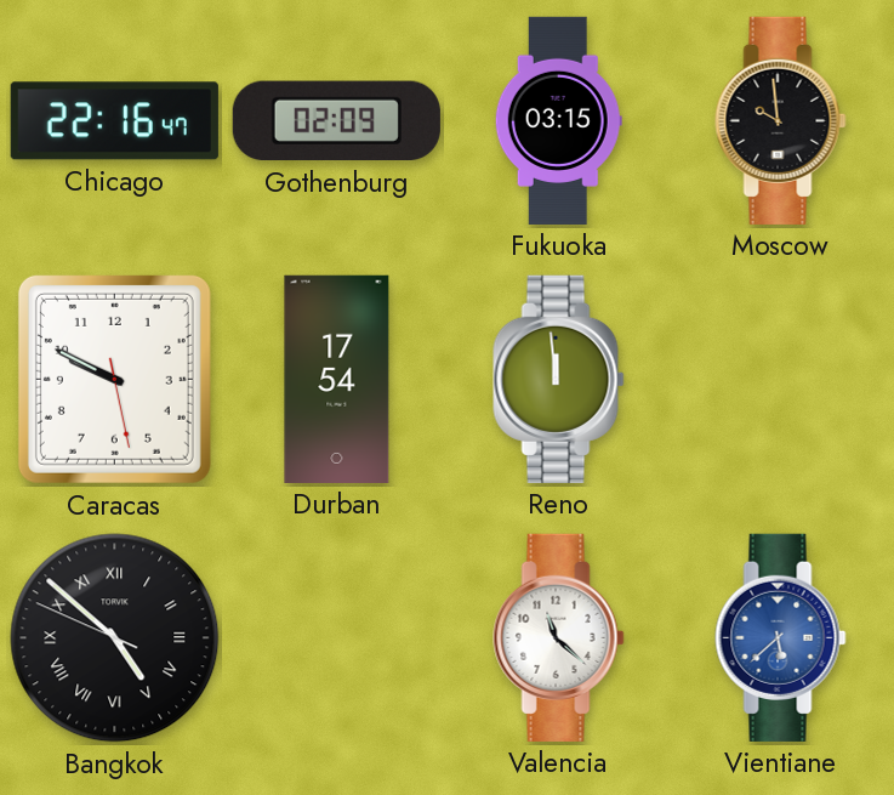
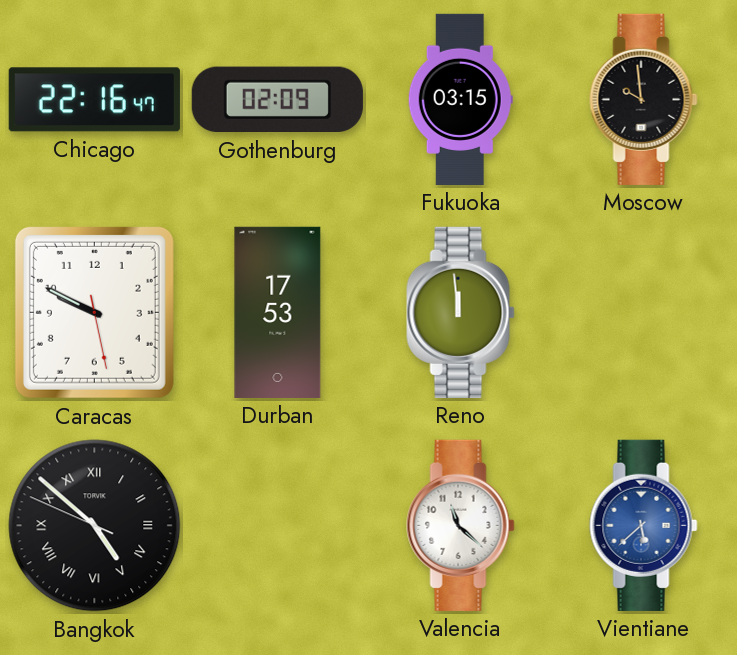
Durban: 17:54 -> 17:53 (278, 312)
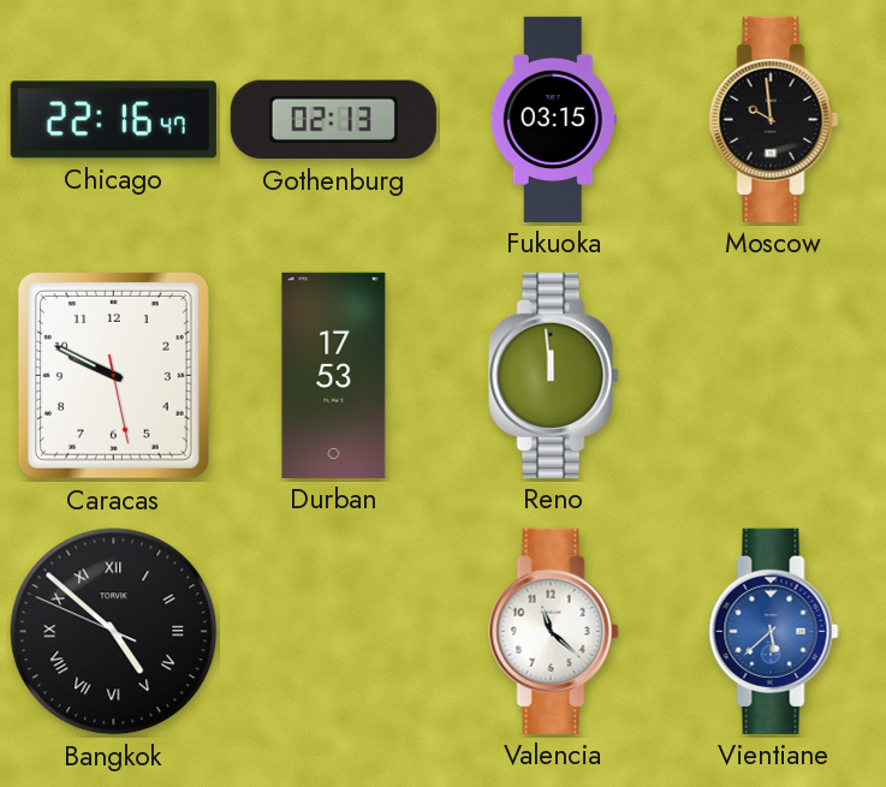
Gothenburg: 02:09 -> 02:13 (333, 120)
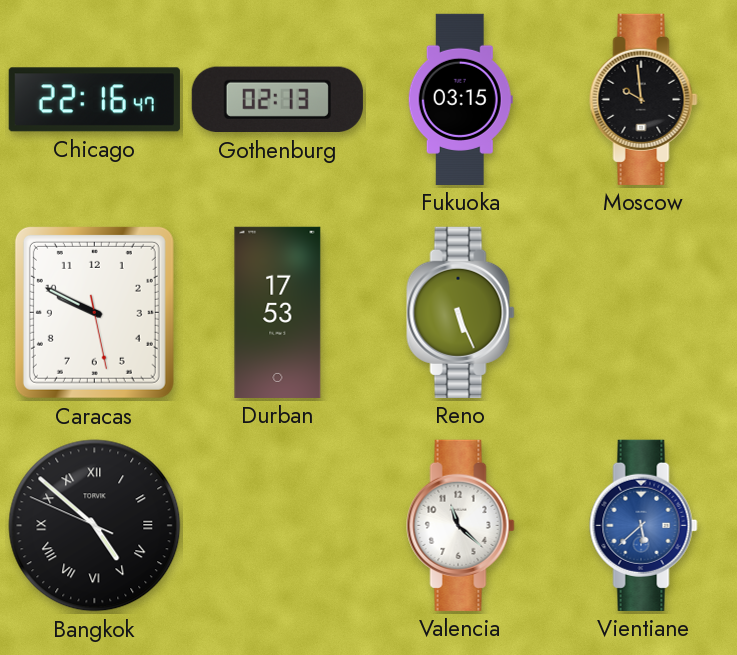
Reno: 11:59 -> 5:26 (461, 312)
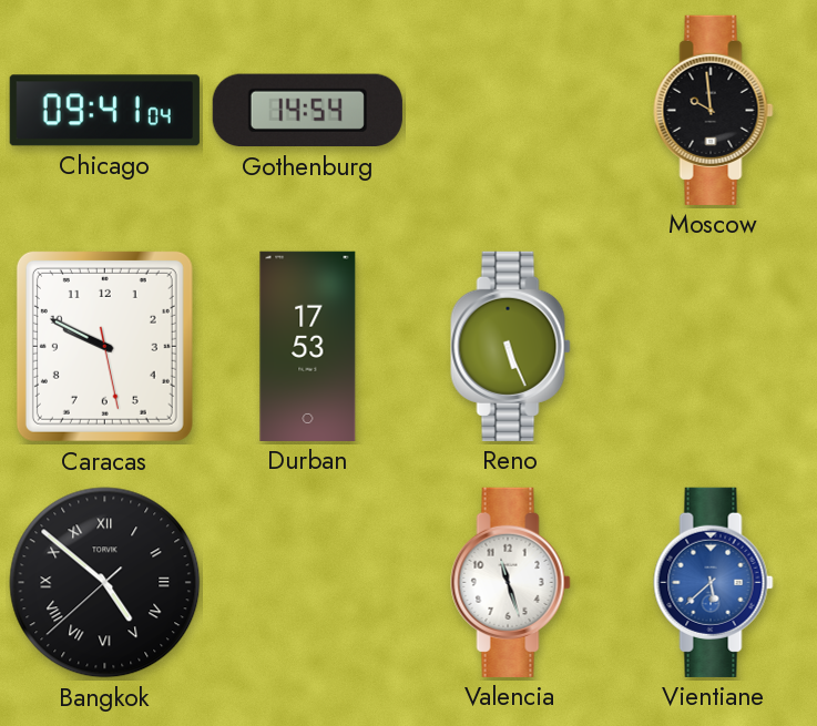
Chicago: 22:16 -> 09:41 (104, 111)
Gothenburg: 02:13 -> 14:54 (307, 111)
Fukuoka: 03:15 -> none (460, 99)
Bangkok: 4:51:49 -> 4:51:38 (105, 583)
Valencia: 11:22 -> 11:27 (511, 582)
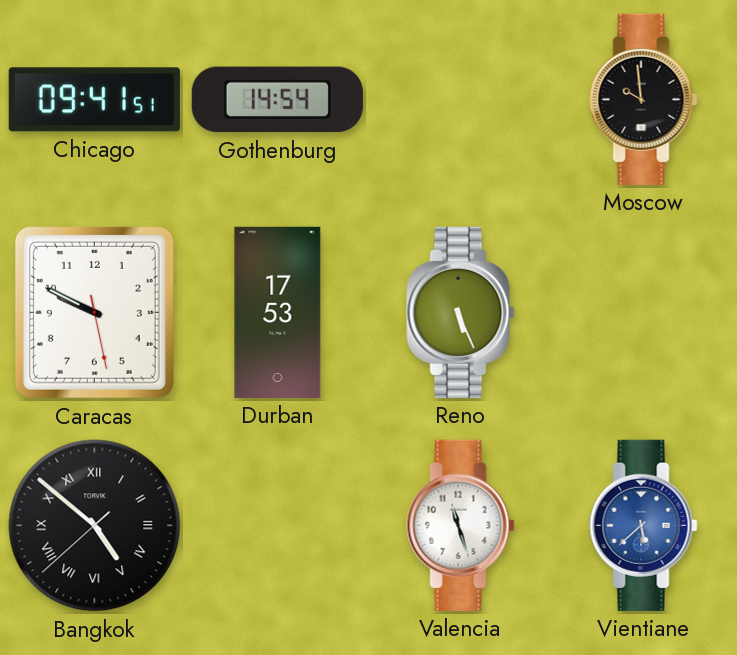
Chicago: 09:41:04 -> 09:41:51 (94, 100)
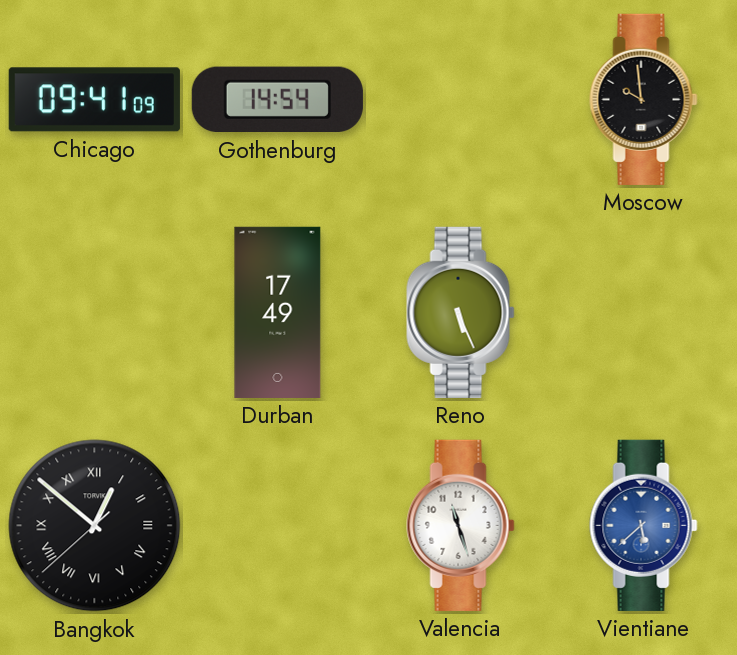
Chicago: 09:41:51 -> 09:41:09 (94, 100)
Caracas: 9:49 -> none (94, 312)
Durban: 17:53 -> 17:49 (278, 312)
Bangkok: 4:51 -> 12:51 (95, 526)
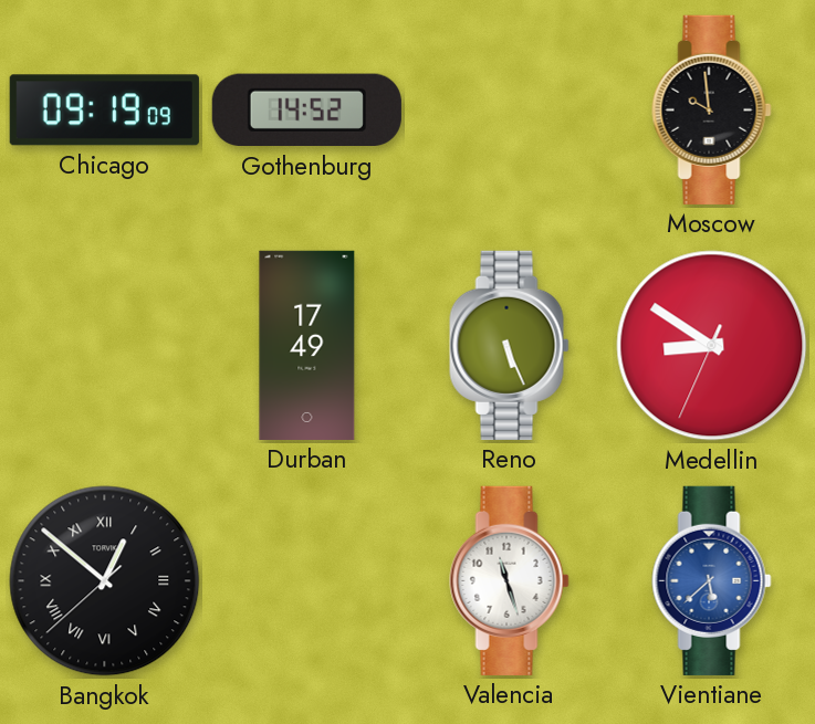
Chicago: 09:41 -> 09:19 (104, 111)
Gothenburg: 14:54 -> 14:52 (306, 111)
Medellin: none -> 8:50 (712, 346)
